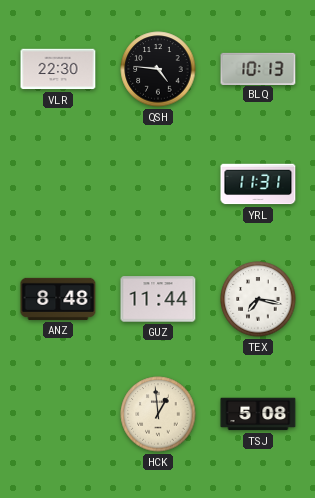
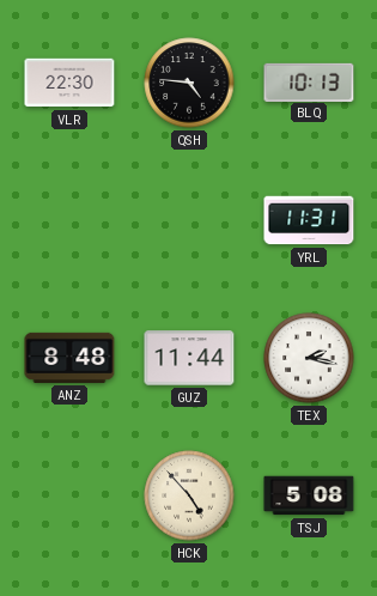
TEX: 7:17 -> 2:17 (309, 358)
HCK: 12:59 -> 4:53 (189, 495)
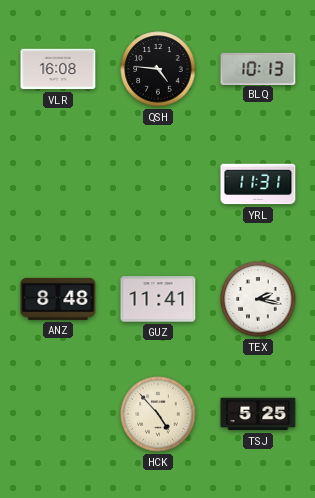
VLR: 22:30 -> 16:08 (58, 69)
GUZ: 11:44 -> 11:41 (158, 299)
TSJ: 5:08 -> 5:25 (258, 414)
